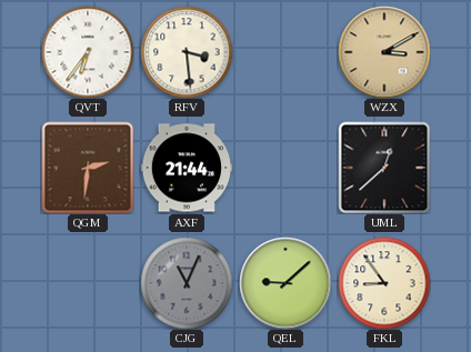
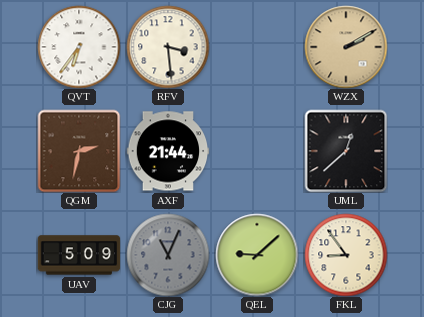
WZX: 3:10 -> 2:10 (346, 47)
QGM: 2:31 -> 2:32 (79, 151)
UAV: none -> 5:09 (79, 255)
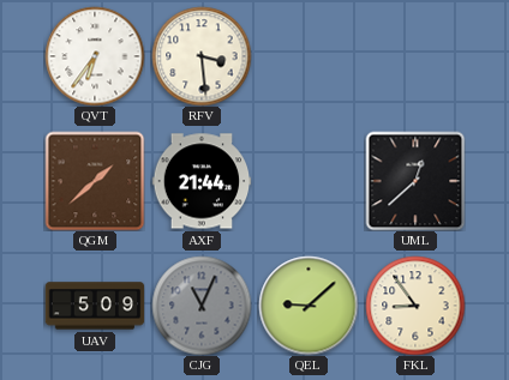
WZX: 2:10 -> none (346, 47)
QGM: 2:32 -> 1:38 (95, 181)
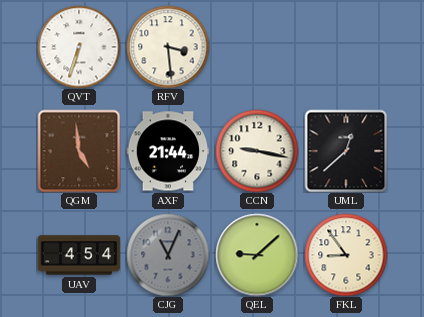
QVT: 6:36 -> 6:33 (79, 47)
QGM: 1:38 -> 4:59 (79, 151)
CCN: none -> 9:17 (257, 151)
UAV: 5:09 -> 4:54 (79, 255)
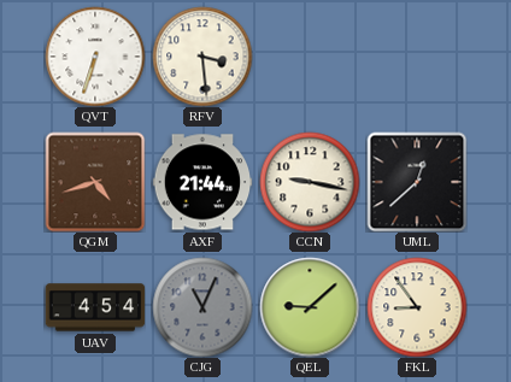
QGM: 4:59 -> 4:42 (95, 182)
